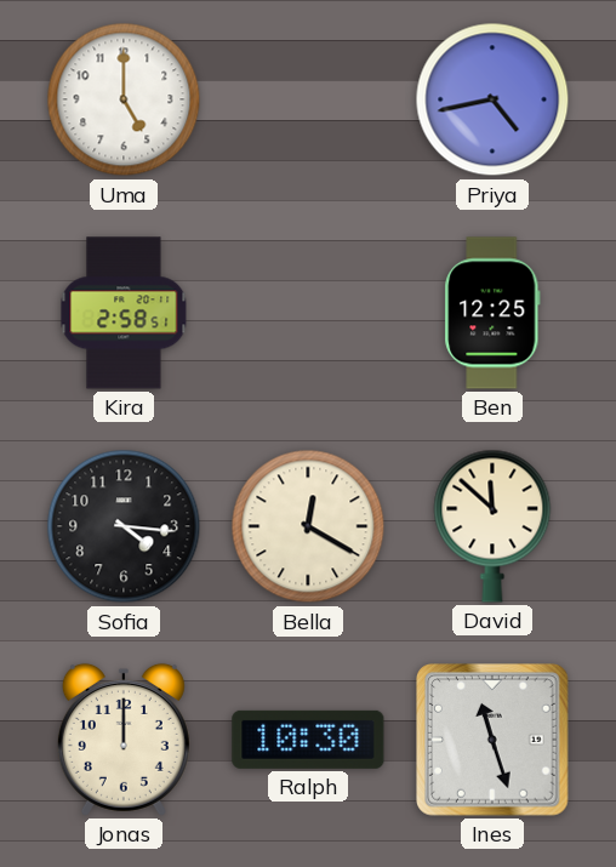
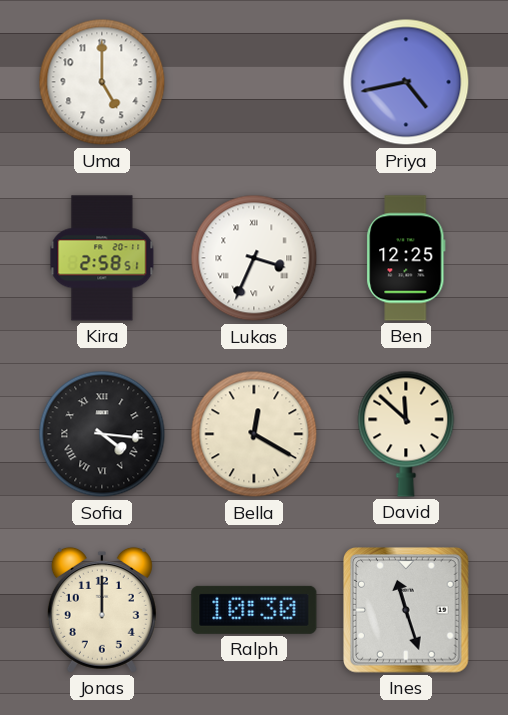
Lukas: none -> 3:34 (254, 258)
Sofia numerals: Arabic -> Roman (102, 434)
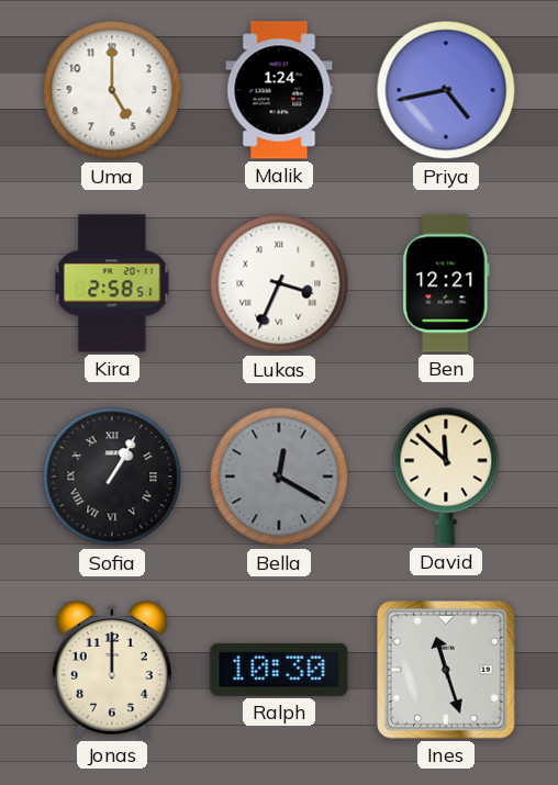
Malik: none -> 1:24 (279, 90)
Ben: 12:25 -> 12:21 (446, 283)
Sofia: 4:16 -> 1:05 (112, 476)
Bella dial: cream -> grey (279, 476)
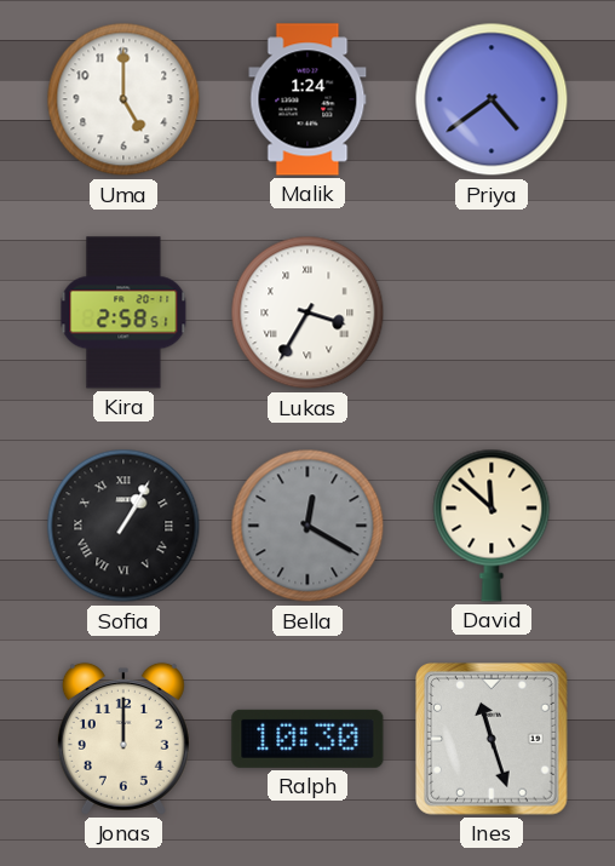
Priya: 4:43 -> 4:39 (492, 99)
Lukas: 3:34 -> 3:35 (307, 312)
Ben: 12:21 -> none (446, 283)
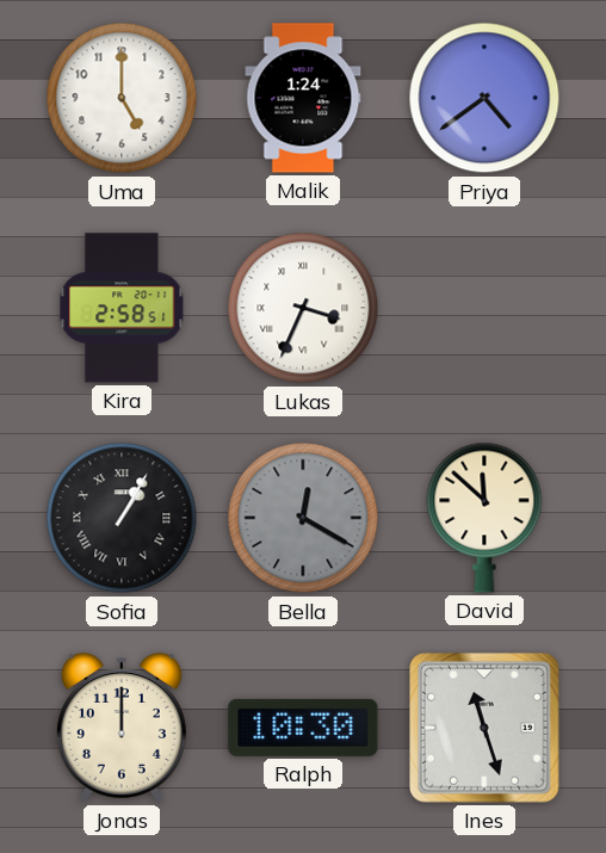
Lukas: 3:35 -> 3:34 (303, 308)
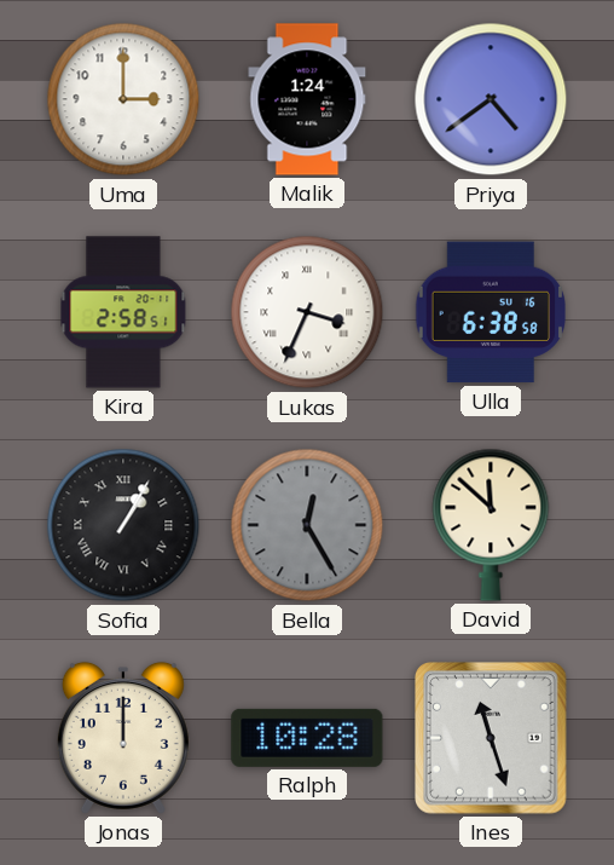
Uma: 5:00 -> 3:00 (123, 99)
Ulla: none -> 6:38 (491, 312)
Bella: 12:20 -> 12:25 (307, 525)
Ralph: 10:30 -> 10:28 (307, 738)
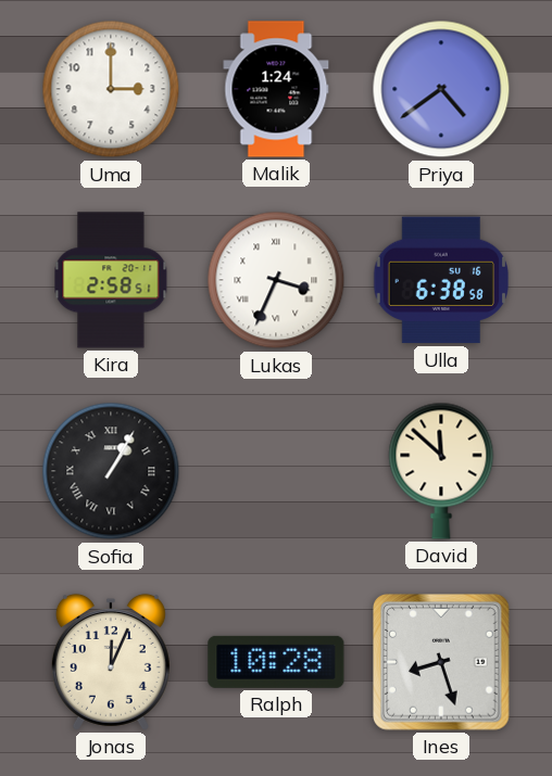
Bella: 12:25 -> none (307, 525)
Jonas: 12:00 -> 12:04 (111, 662)
Ines: 11:27 -> 8:27 (441, 662)
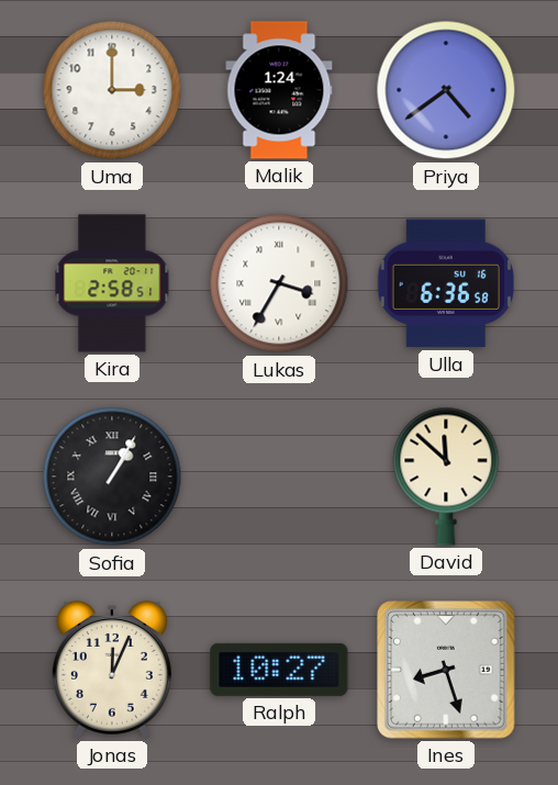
Lukas: 3:34 -> 3:35 (279, 283)
Ulla: 6:38 -> 6:36 (446, 283)
Ralph: 10:28 -> 10:27 (279, 670)
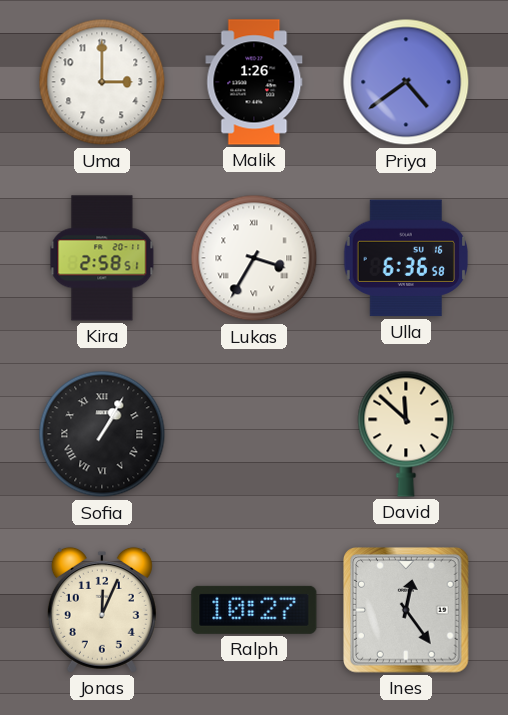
Malik: 1:24 -> 1:26 (254, 82)
Ines: 8:27 -> 12:24 (406, 610)
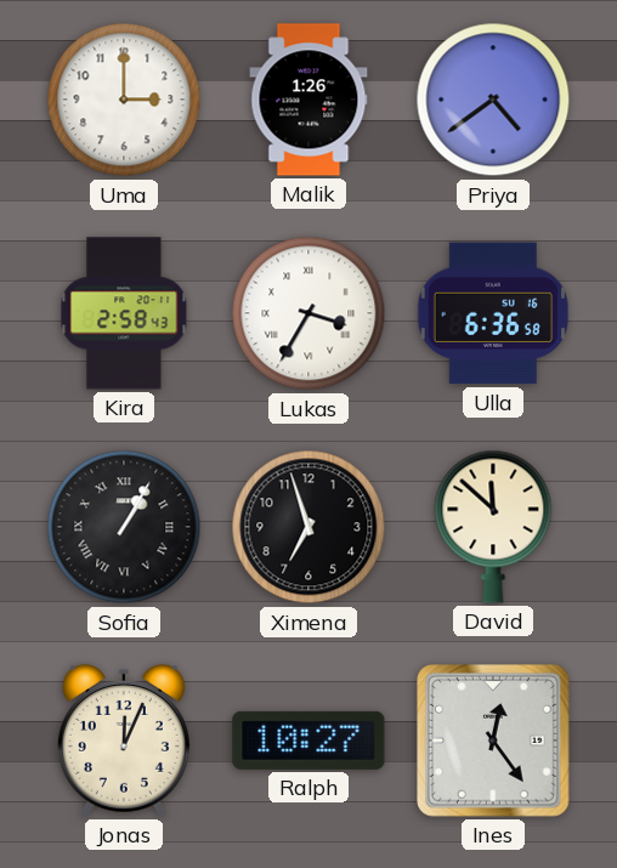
Kira: 2:58:51 -> 2:58:43 (124, 313)
Ximena: none -> 6:57 (308, 527)
